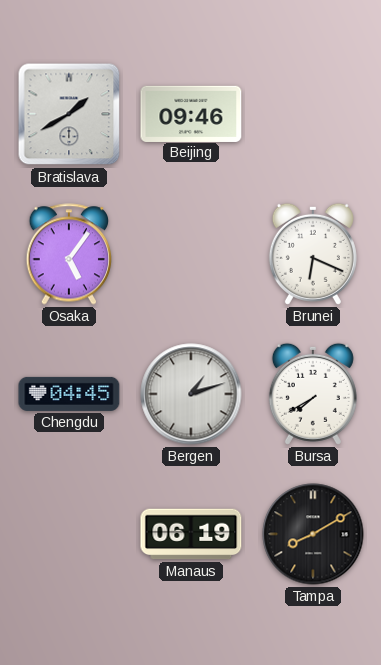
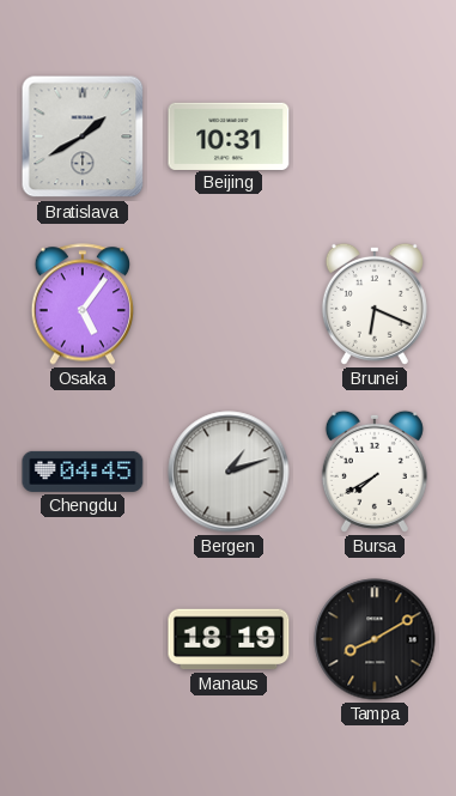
Beijing: 09:46 -> 10:31 (229, 135)
Manaus: 06:19 -> 18:19 (229, 639)
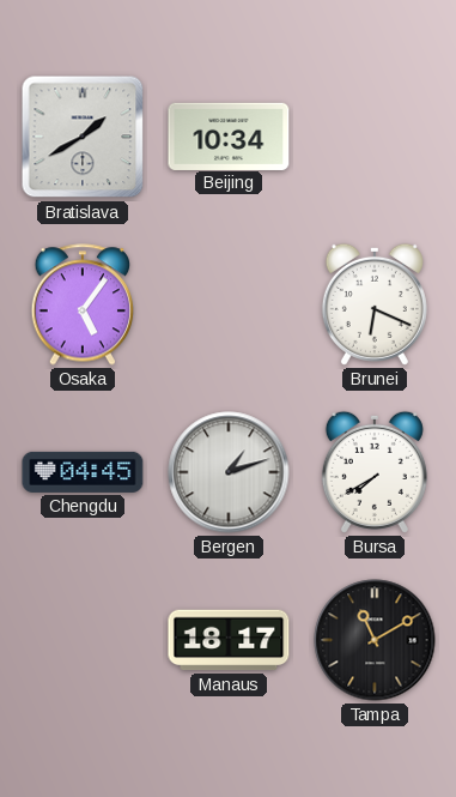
Beijing: 10:31 -> 10:34 (229, 135)
Manaus: 18:19 -> 18:17 (229, 640)
Tampa: 8:10 -> 11:10 (375, 640)
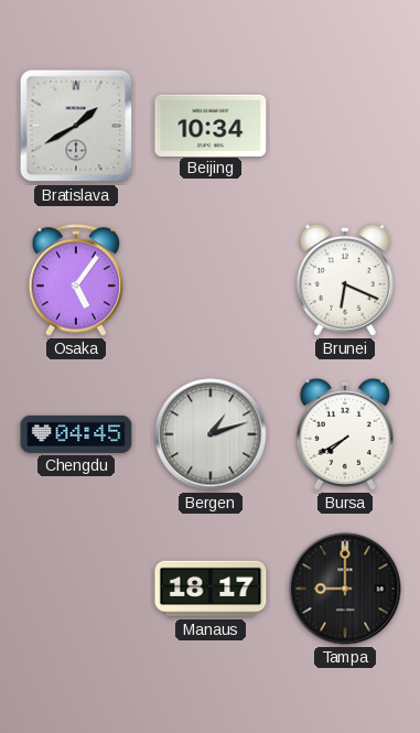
Tampa: 11:10 -> 9:00 (345, 589)
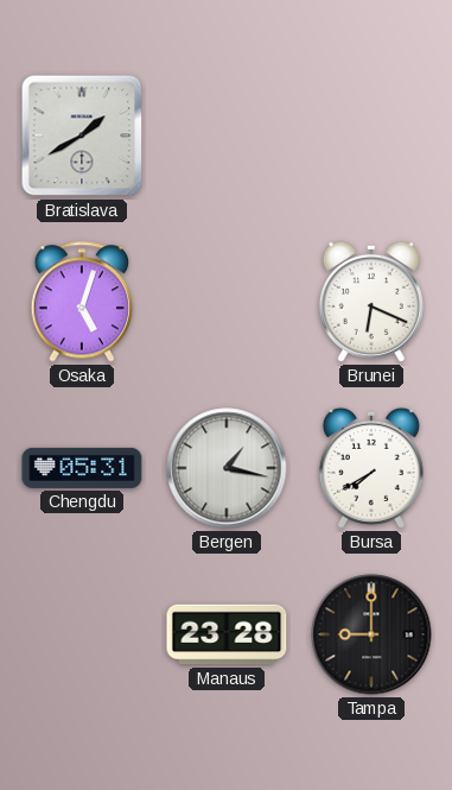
Beijing: 10:34 -> none (211, 125)
Osaka: 5:06 -> 5:03 (82, 302)
Chengdu: 04:45 -> 05:31 (82, 468)
Bergen: 1:12 -> 1:17 (227, 468)
Manaus: 18:17 -> 23:28 (227, 634)
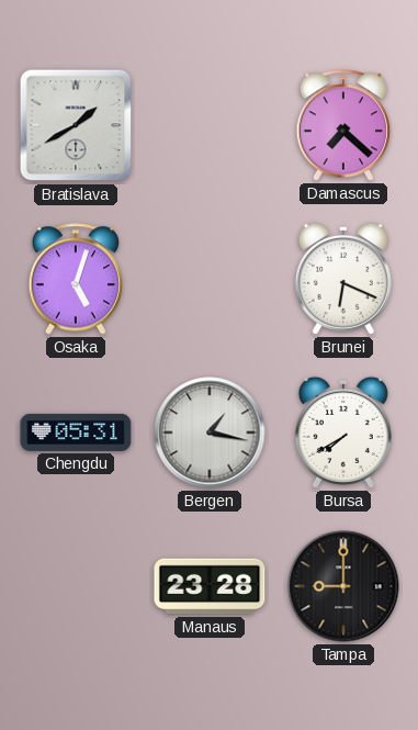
Damascus: none -> 7:22 (343, 125)
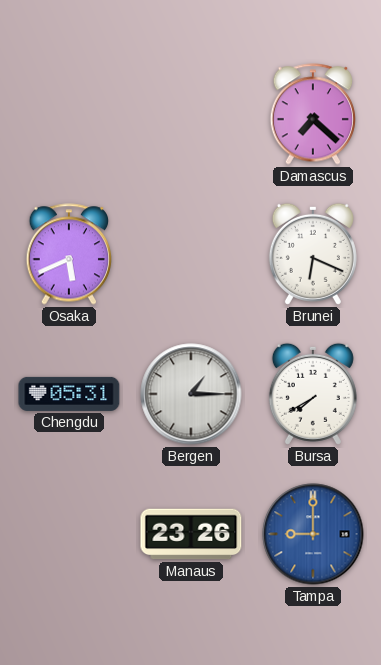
Bratislava: 1:40 -> none (76, 125)
Osaka: 5:03 -> 5:41 (69, 254)
Bergen: 1:17 -> 1:15 (191, 394)
Manaus: 23:28 -> 23:26 (191, 534)
Tampa dial: black -> blue (313, 534)
